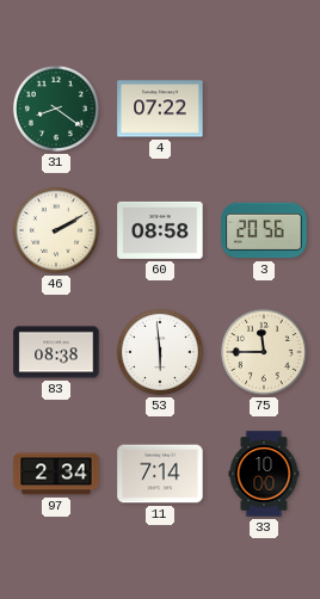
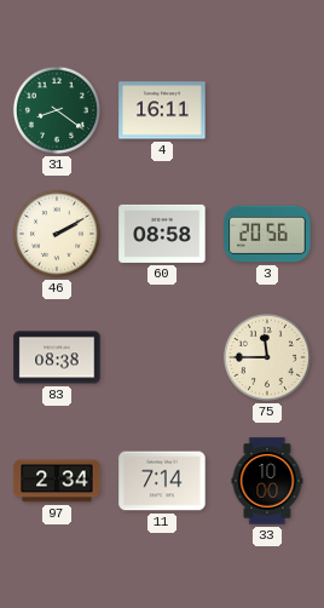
4: 07:22 -> 16:11 (162, 110)
53: 5:59 -> none (160, 352)
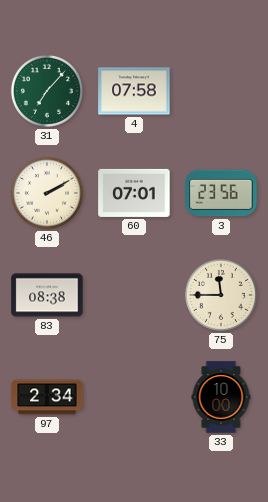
31: 8:21 -> 7:07 (47, 91)
4: 16:11 -> 07:58 (134, 91)
60: 08:58 -> 07:01 (134, 193)
3: 20:56 -> 23:56 (221, 193)
11: 7:14 -> none (162, 481)
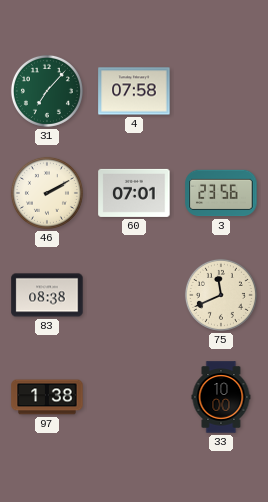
75: 11:45 -> 11:41 (221, 295)
97: 2:34 -> 1:38 (47, 397)
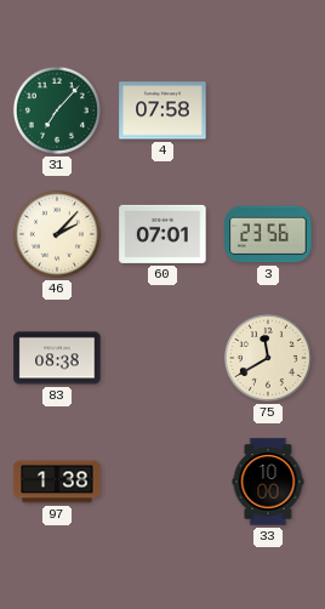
46: 2:10 -> 2:07 (57, 234)
75: 11:41 -> 11:40 (268, 358)
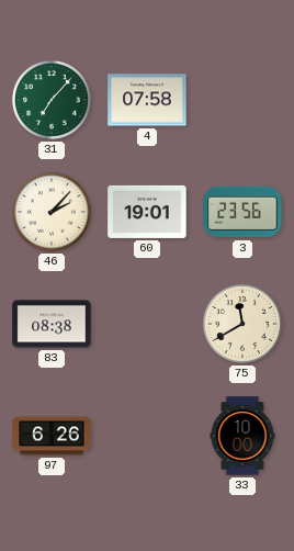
60: 07:01 -> 19:01 (147, 212)
97: 1:38 -> 6:26 (52, 436)
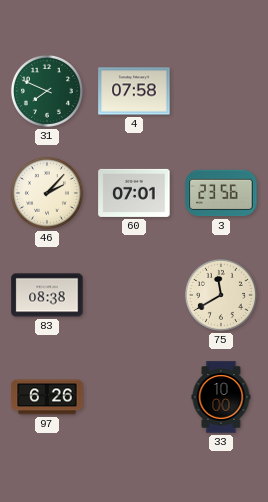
31: 7:07 -> 7:49 (47, 91)
60: 19:01 -> 07:01 (134, 193)
